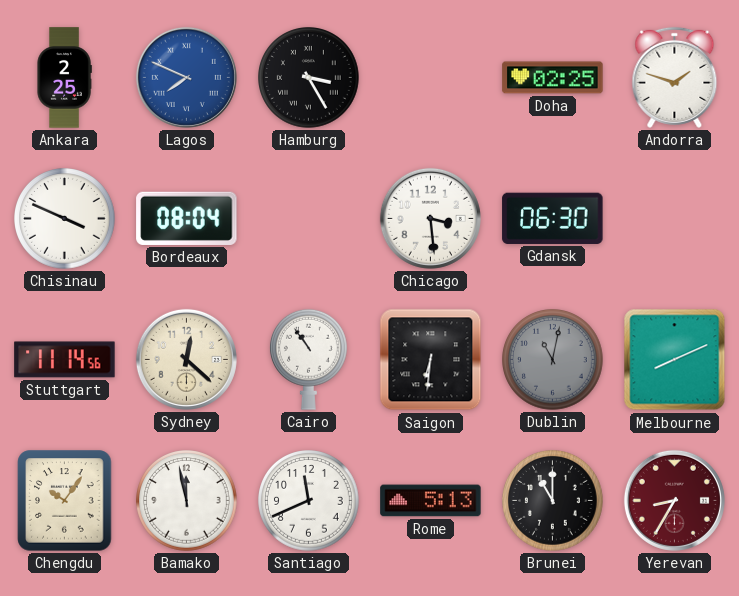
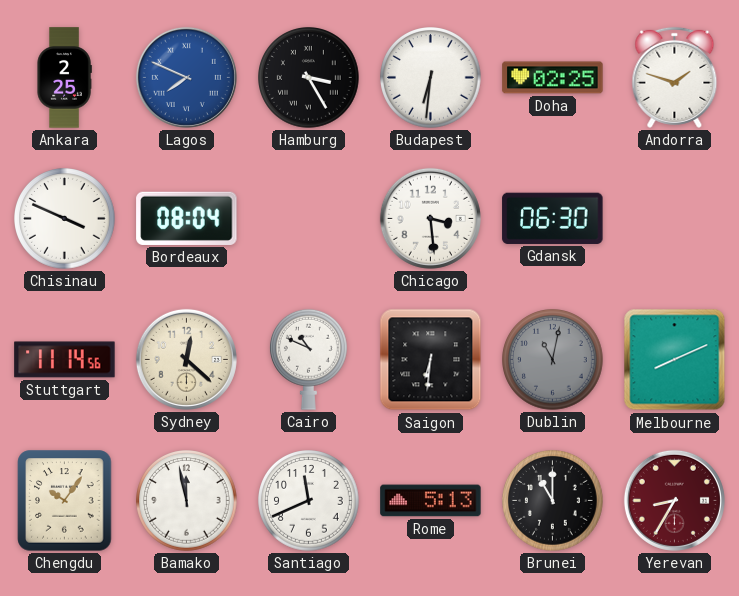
Budapest: none -> 6:31 (431, 78)
Cairo: 10:54 -> 10:49 (308, 359)
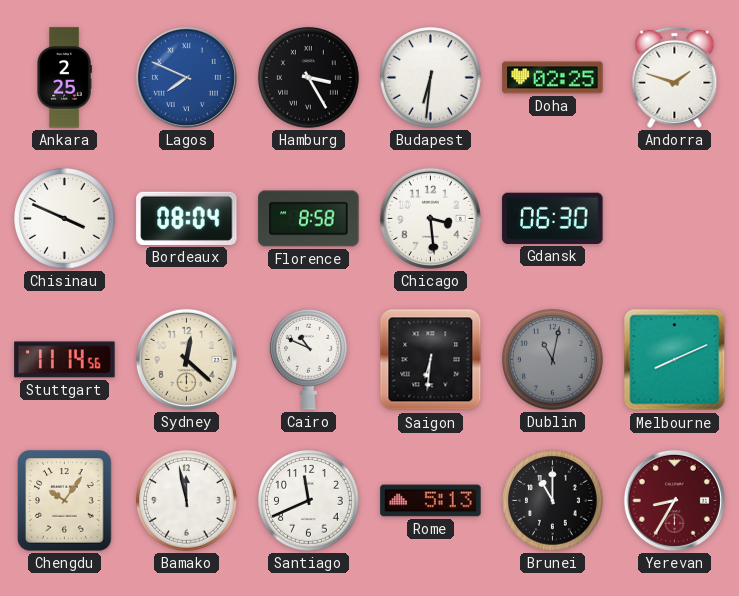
Florence: none -> 8:58 (309, 219)
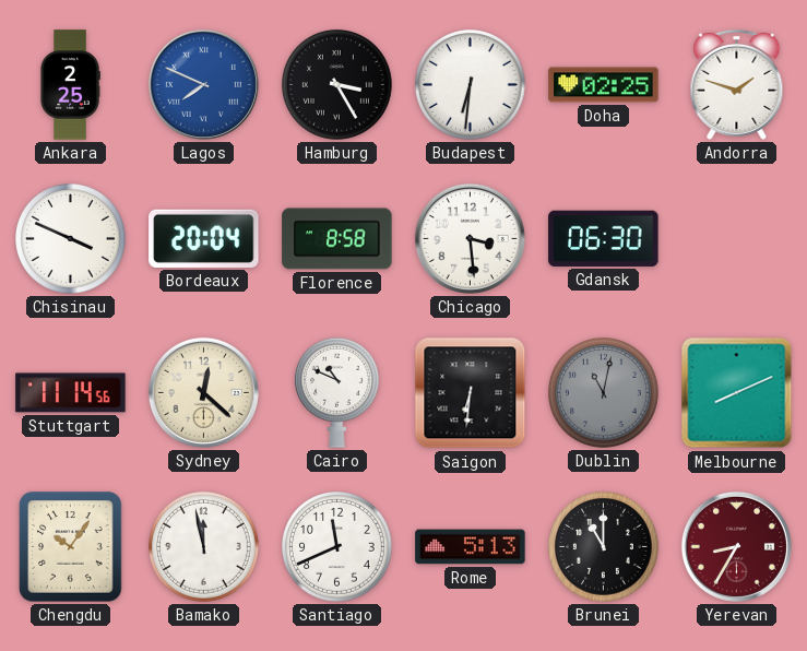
Bordeaux: 08:04 -> 20:04 (204, 238)
